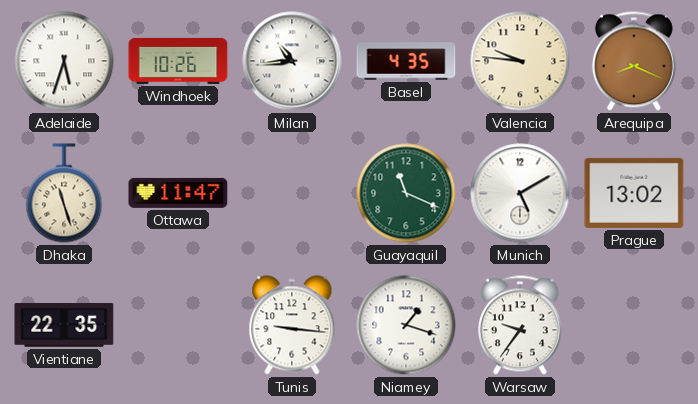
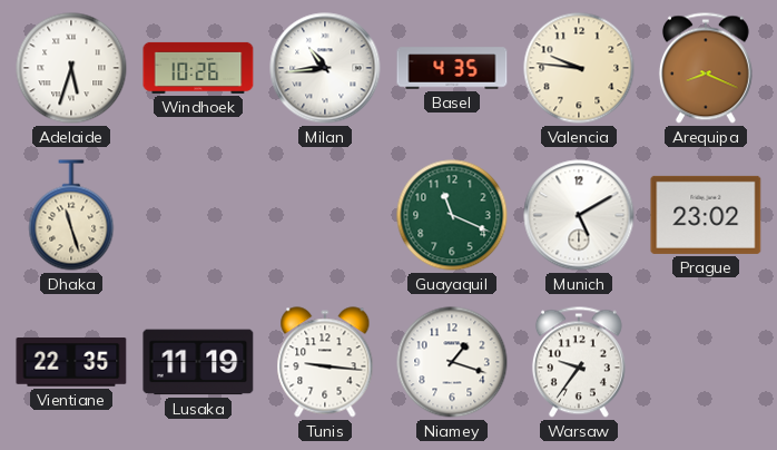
Ottawa: 11:47 -> none (178, 193)
Prague: 13:02 -> 23:02 (706, 215)
Lusaka: none -> 11:19 (198, 362)
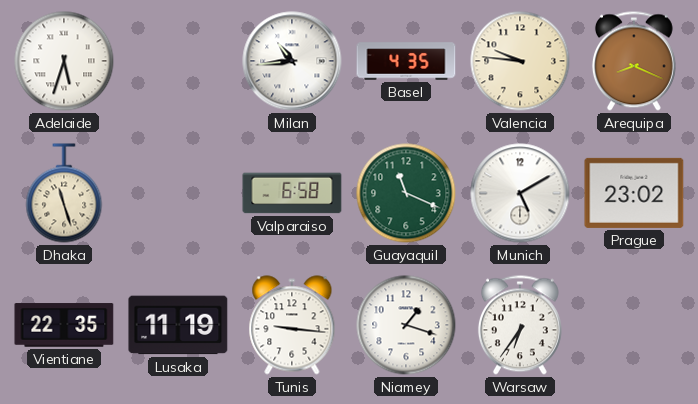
Windhoek: 10:26 -> none (198, 68)
Valparaiso: none -> 6:58 (292, 193)
Warsaw: 9:36 -> 6:36 (520, 325)
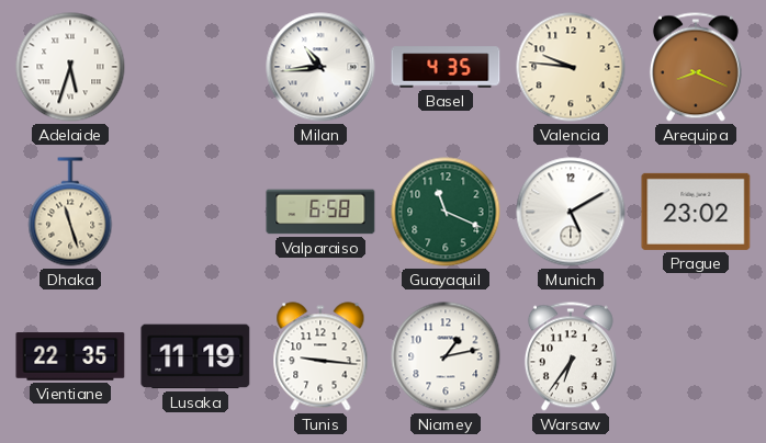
Niamey: 1:18 -> 1:13 (446, 356)
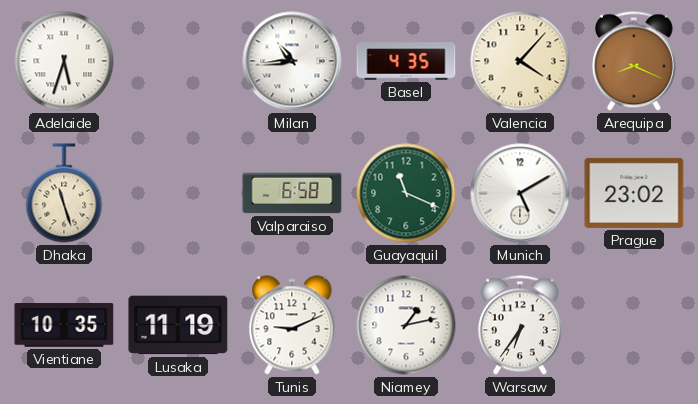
Valencia: 9:46 -> 4:07 (520, 61)
Vientiane: 22:35 -> 10:35 (64, 325)
Tunis: 9:16 -> 9:11 (292, 325)
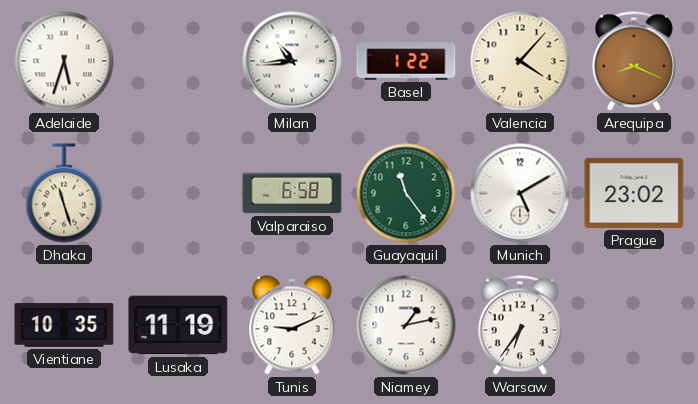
Basel: 4:35 -> 1:22 (406, 61)
Guayaquil: 11:19 -> 11:24 (406, 193)
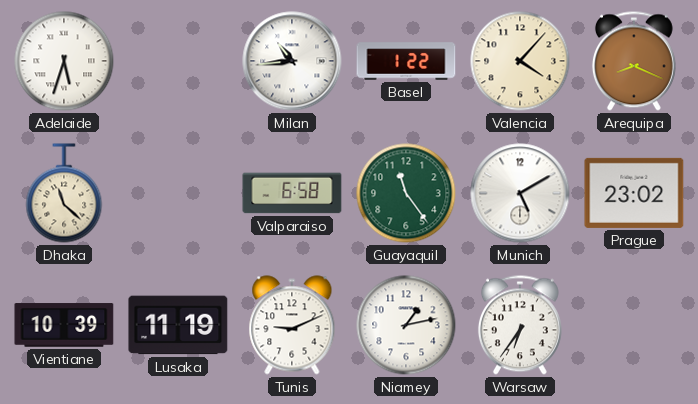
Dhaka: 11:27 -> 11:22 (64, 193)
Vientiane: 10:35 -> 10:39 (64, 325)
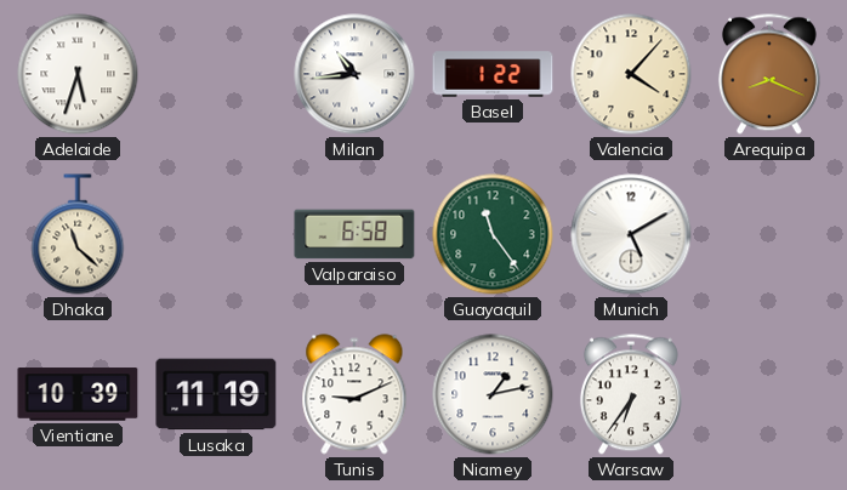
Prague: 23:02 -> none (634, 193)
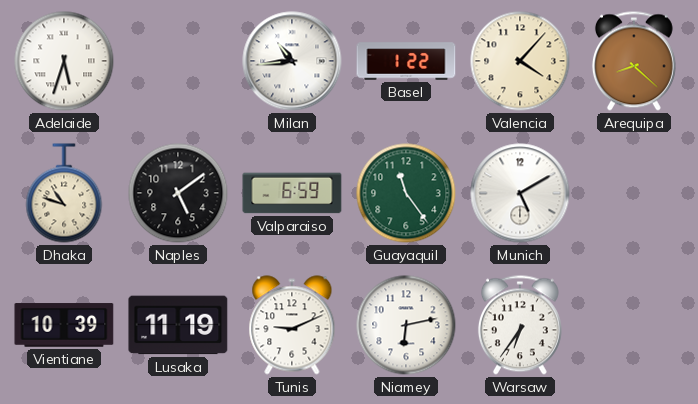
Arequipa: 8:19 -> 8:22 (634, 61)
Dhaka: 11:22 -> 10:48 (64, 193)
Naples: none -> 5:09 (178, 193)
Valparaiso: 6:58 -> 6:59 (292, 193)
Niamey: 1:13 -> 6:13 (406, 325)
